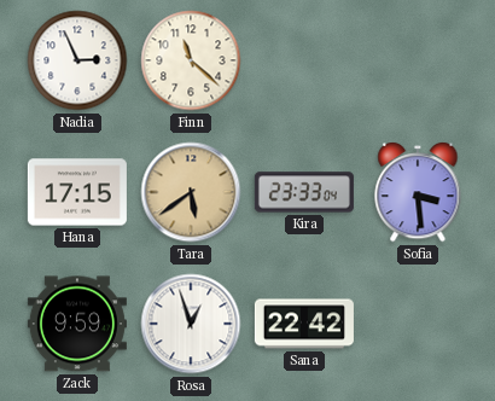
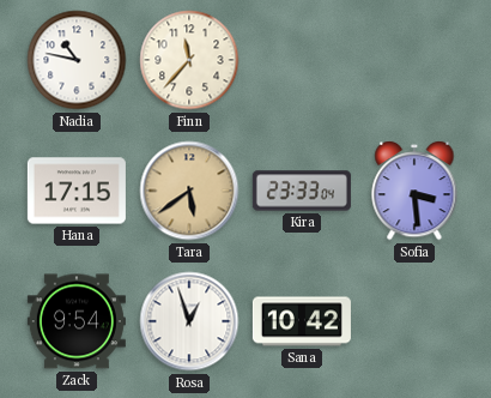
Nadia: 2:56 -> 10:47 (77, 60)
Finn: 11:22 -> 11:37 (189, 60)
Zack: 9:59 -> 9:54 (77, 321)
Sana: 22:42 -> 10:42 (302, 321)
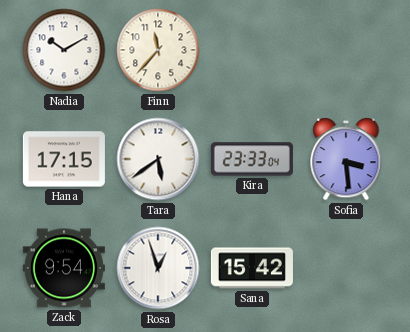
Nadia: 10:47 -> 10:10 (64, 50)
Tara dial: champagne -> white (158, 159)
Sana: 10:42 -> 15:42 (252, 268)
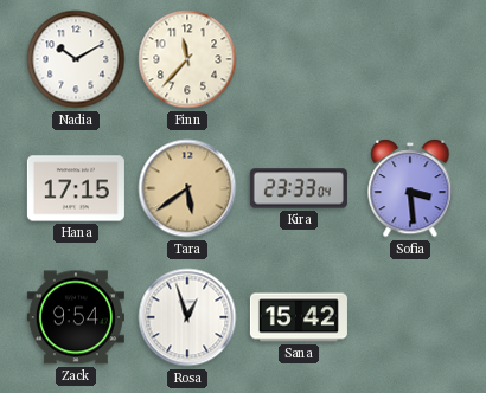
Tara dial: white -> champagne (187, 188)
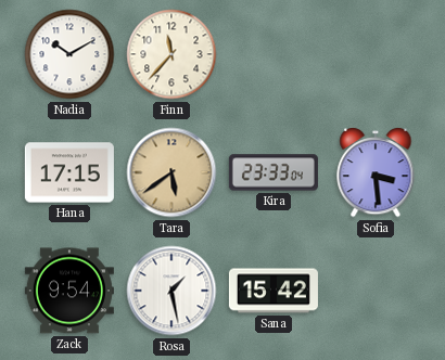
Rosa: 12:57 -> 1:28 (171, 291)
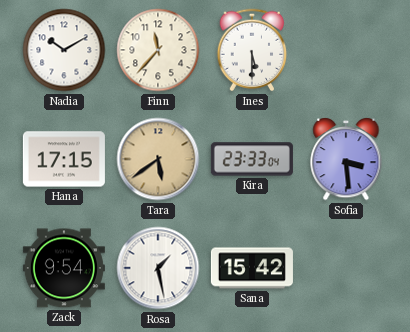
Ines: none -> 5:30 (252, 50)
